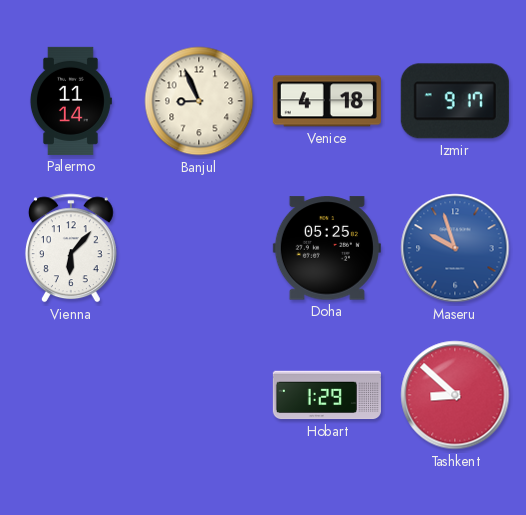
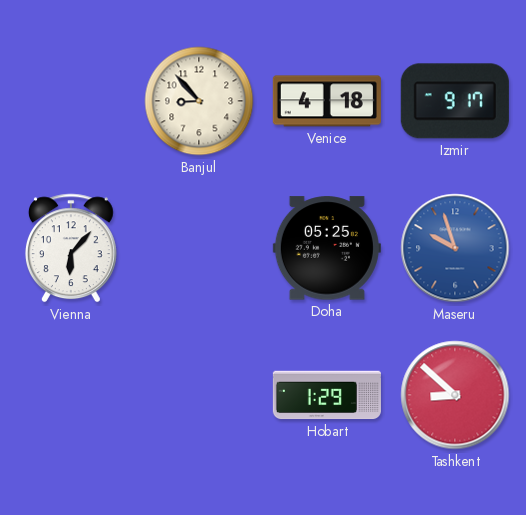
Palermo: 11:14 -> none (70, 101)
Banjul: 8:56 -> 8:53 (199, 101)
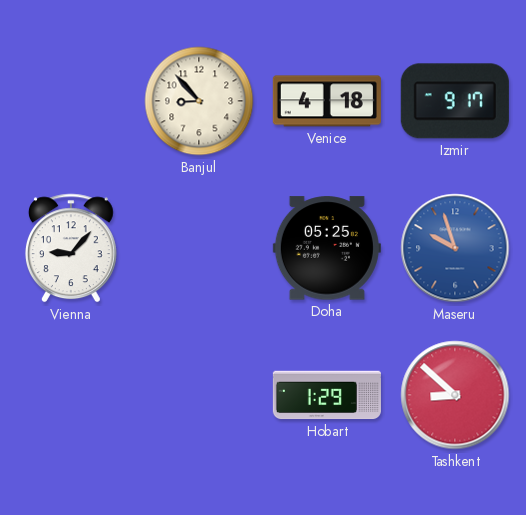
Vienna: 6:07 -> 9:07 (71, 248)
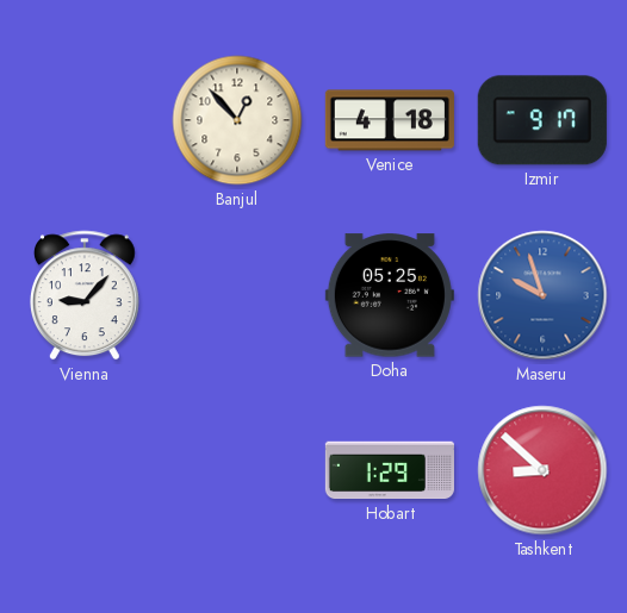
Banjul: 8:53 -> 12:53 (237, 120)
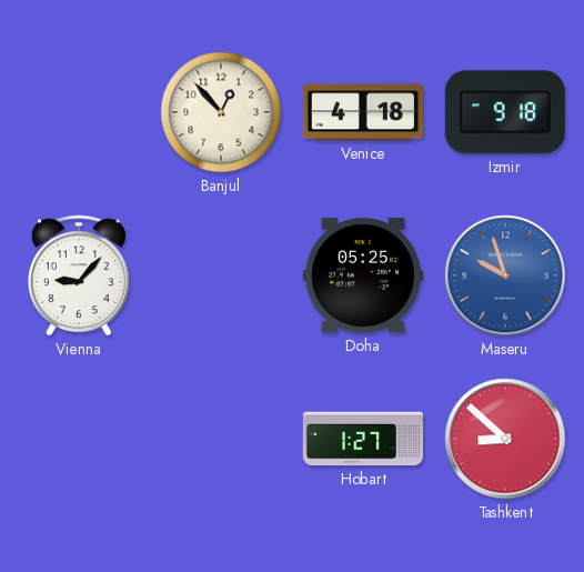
Izmir: 9:17 -> 9:18 (505, 112)
Hobart: 1:29 -> 1:27 (363, 439)
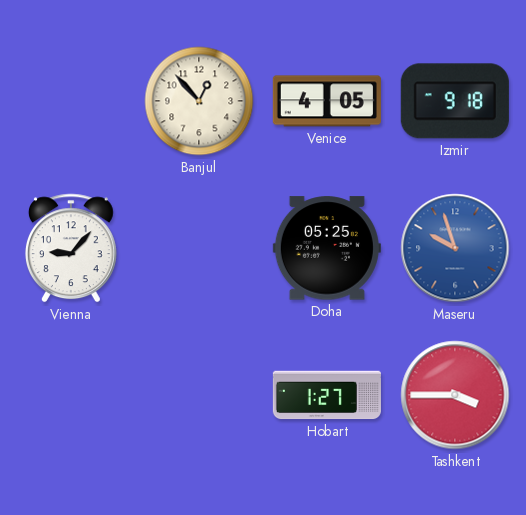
Venice: 4:18 -> 4:05 (327, 101)
Tashkent: 8:52 -> 3:45 (455, 395)
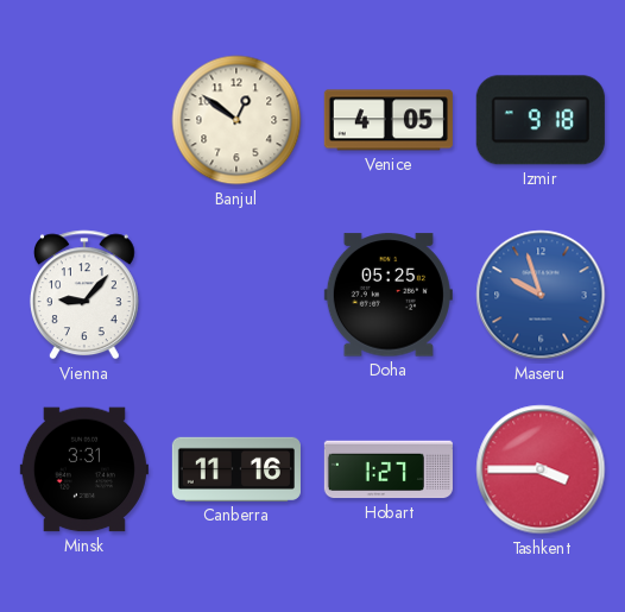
Banjul: 12:53 -> 12:51 (236, 120)
Minsk: none -> 3:31 (84, 469)
Canberra: none -> 11:16 (236, 469)
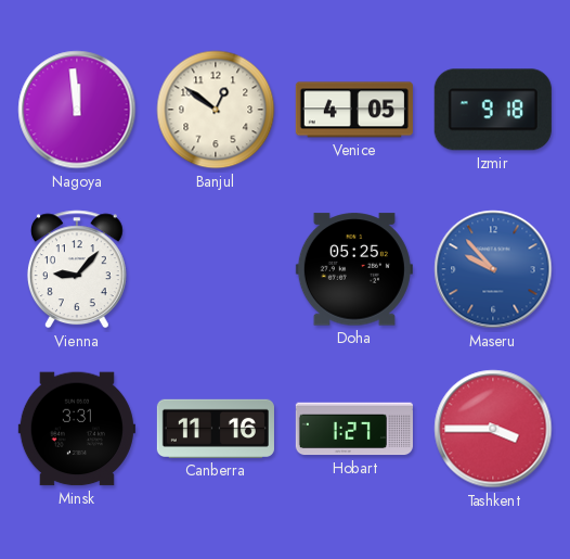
Nagoya: none -> 11:59 (77, 110)
Maseru: 9:57 -> 9:53 (493, 269)
